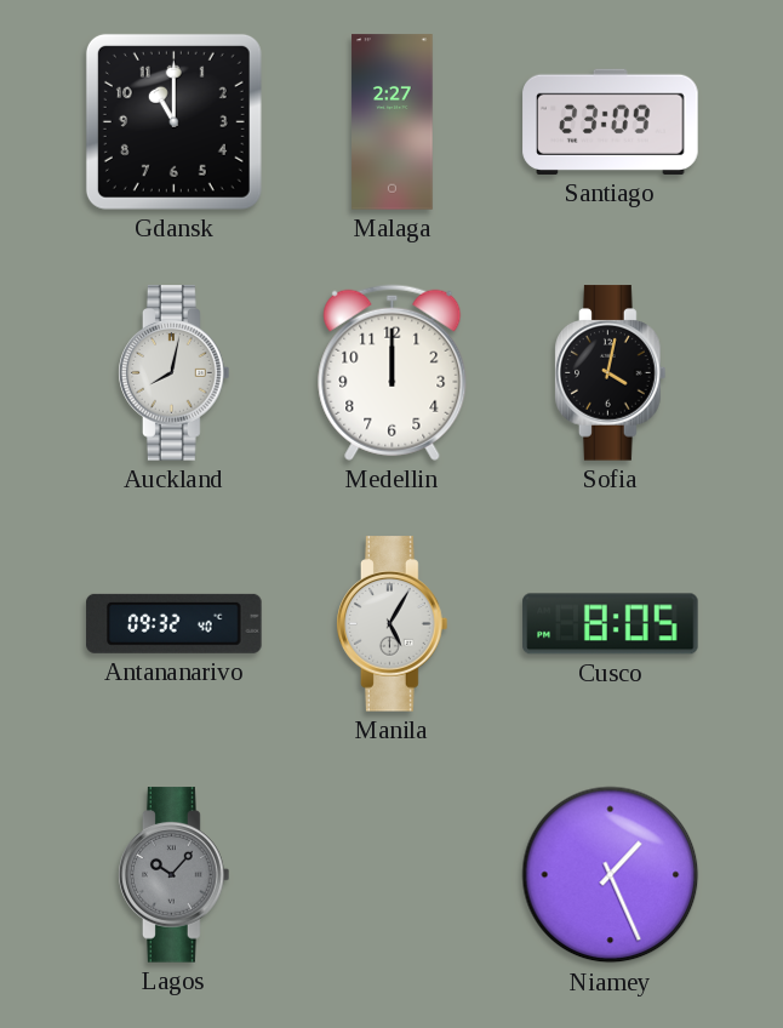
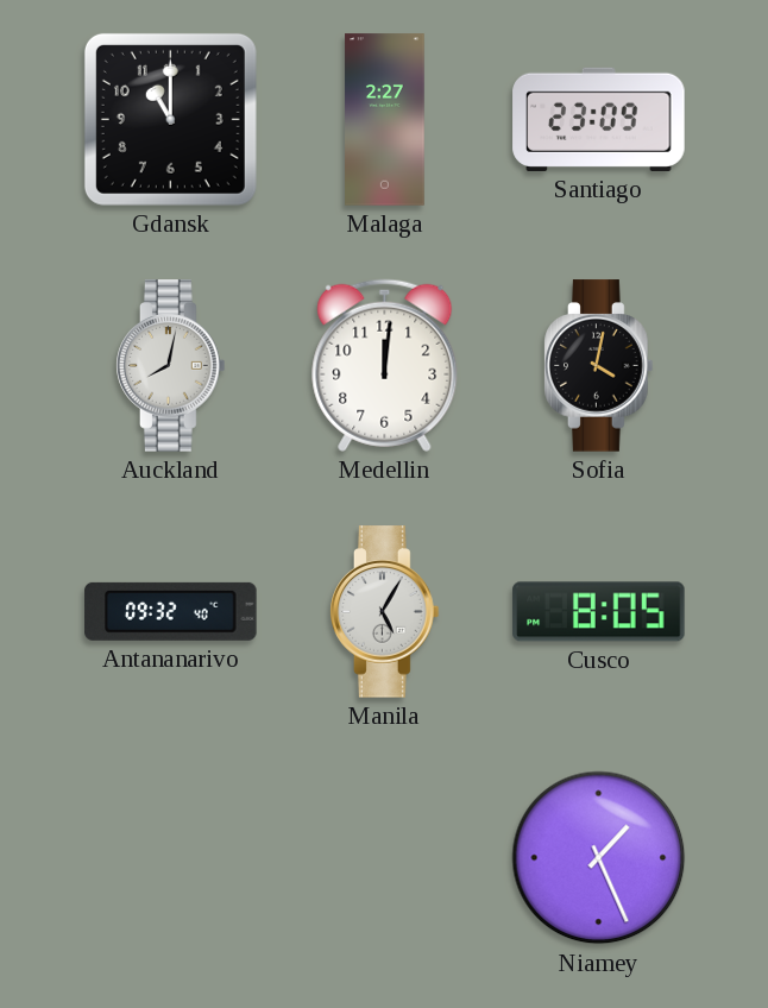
Medellin: 12:00 -> 12:01 (385, 365)
Lagos: 10:07 -> none (175, 875)
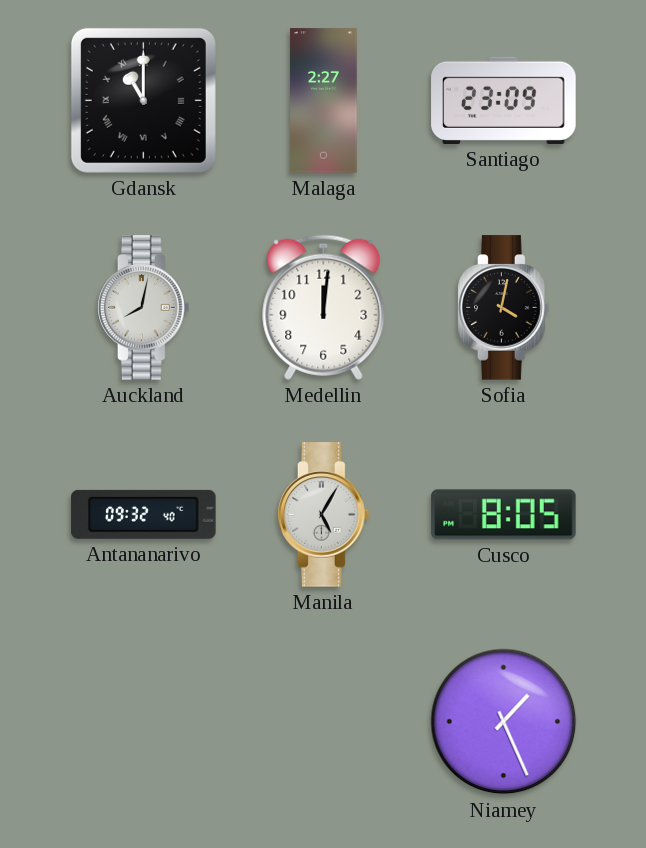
Gdansk numerals: Arabic -> Roman (143, 100)
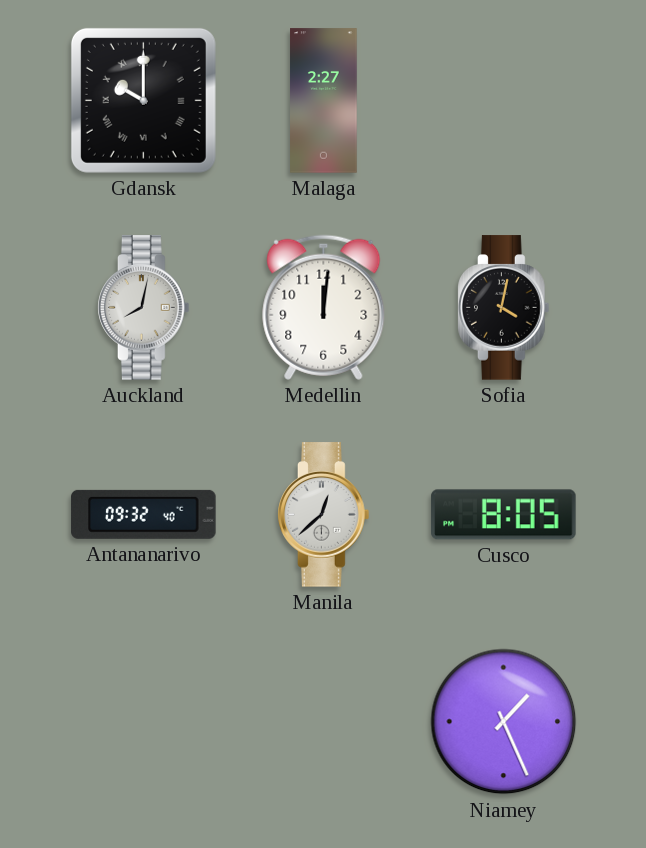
Gdansk: 11:00 -> 10:00 (143, 100)
Santiago: 23:09 -> none (504, 100)
Manila: 5:05 -> 12:38 (324, 515)
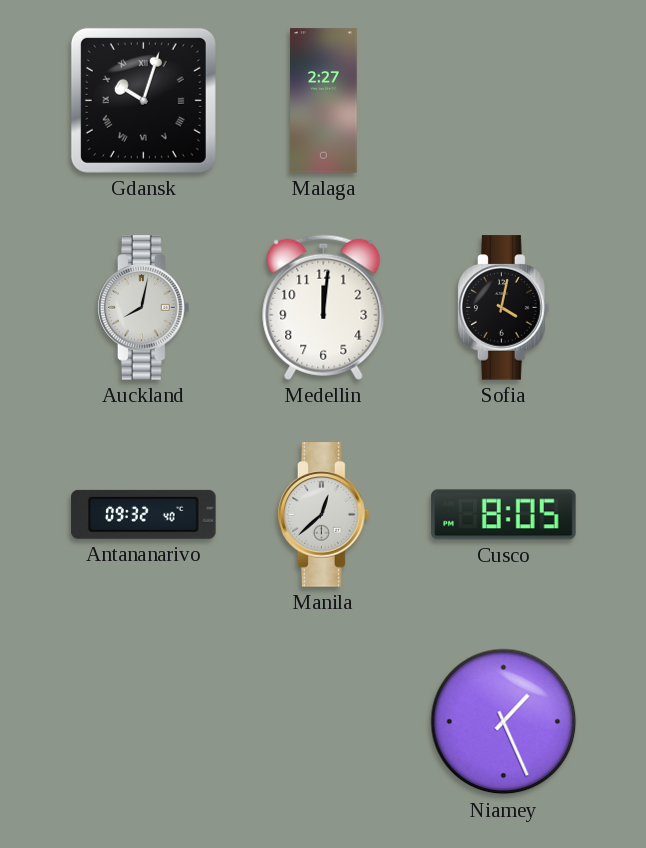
Gdansk: 10:00 -> 10:03 (143, 100)
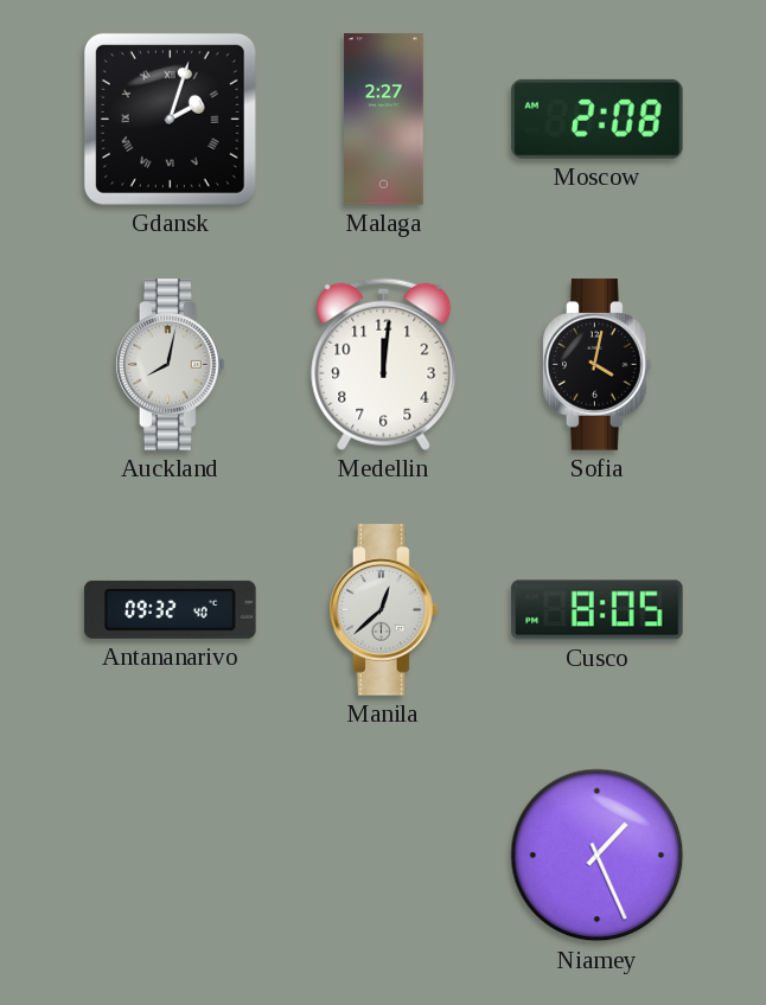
Gdansk: 10:03 -> 2:03 (170, 119)
Moscow: none -> 2:08 (598, 119)
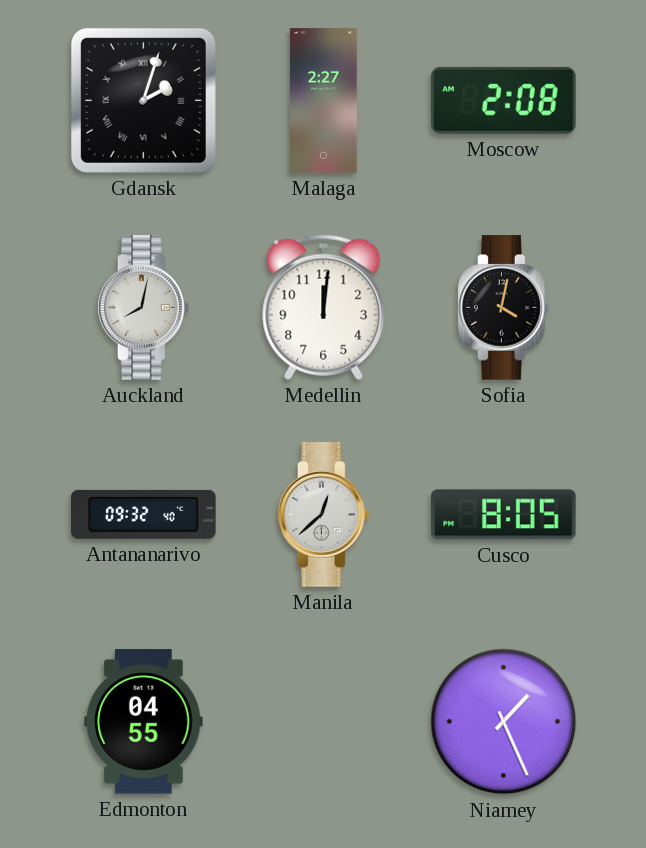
Edmonton: none -> 04:55 (144, 722)
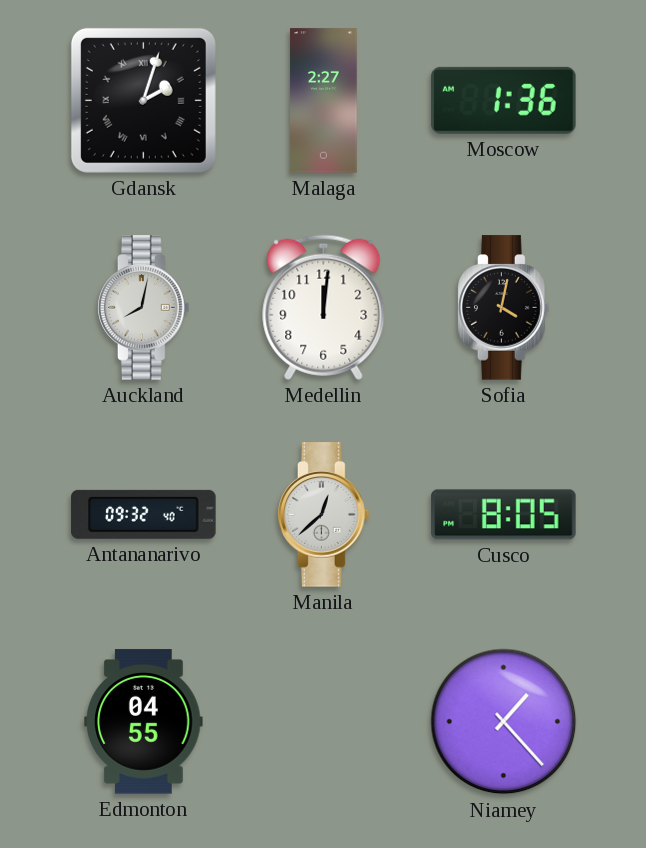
Moscow: 2:08 -> 1:36 (504, 100)
Niamey: 1:26 -> 1:23 (504, 722)
